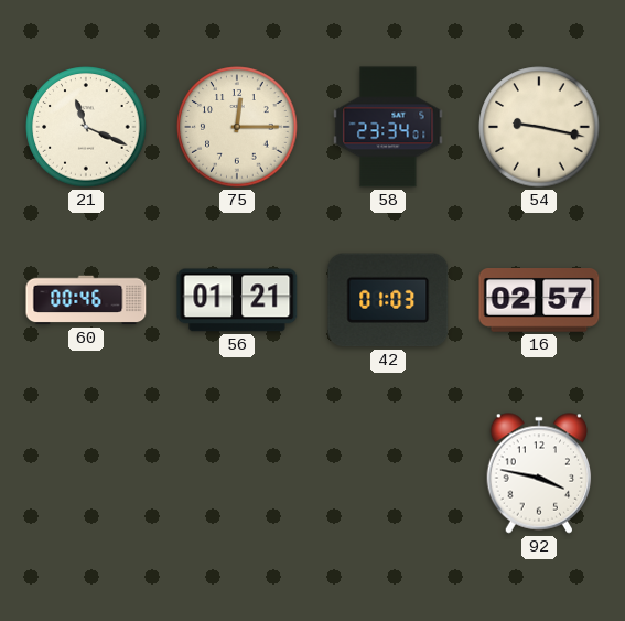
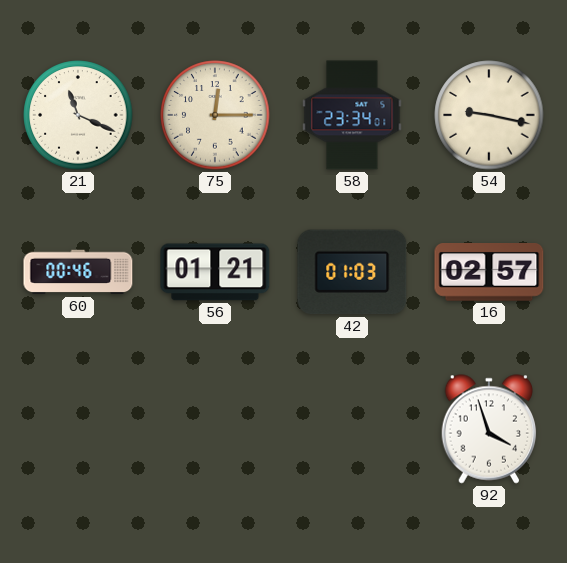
92: 3:47 -> 3:57 (489, 429)
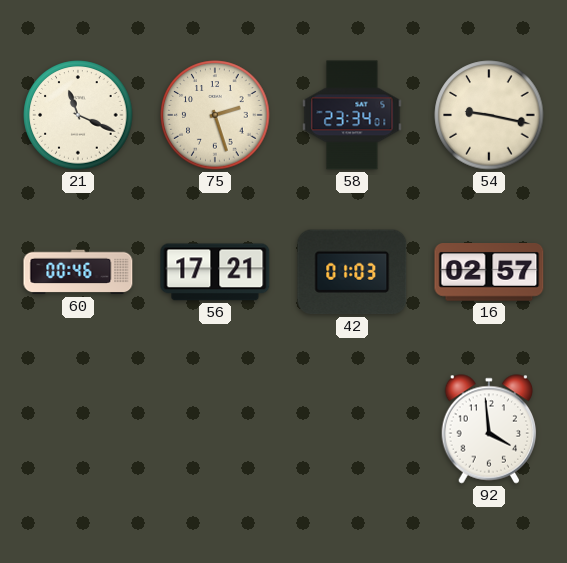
75: 12:15 -> 2:27 (215, 115)
56: 01:21 -> 17:21 (215, 272)
92: 3:57 -> 3:59 (489, 429)
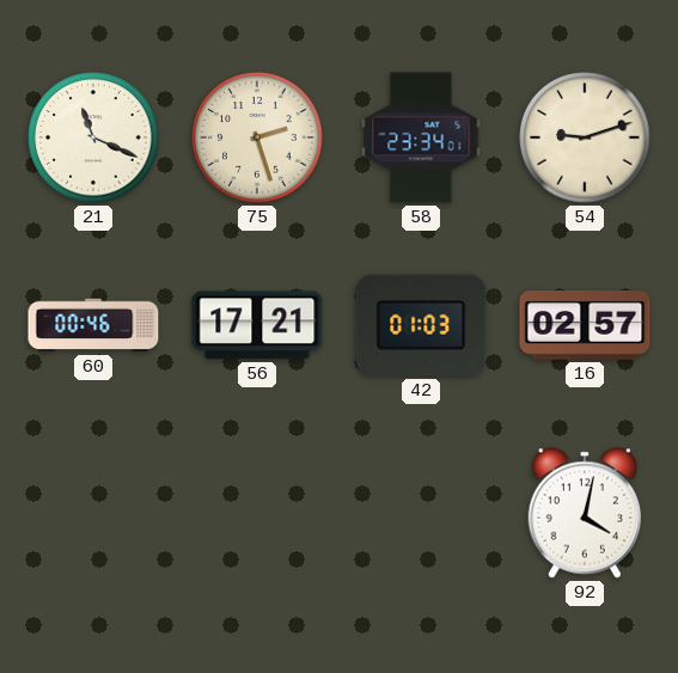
54: 9:17 -> 9:12 (585, 137)
92: 3:59 -> 4:02 (585, 513)
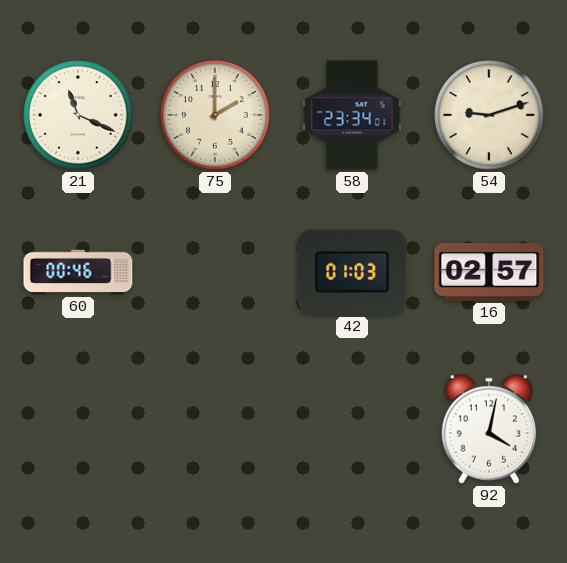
75: 2:27 -> 2:00 (215, 115)
56: 17:21 -> none (257, 325)
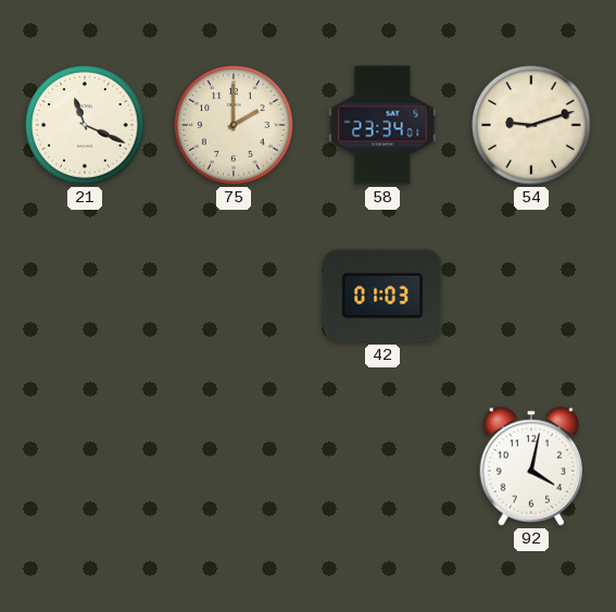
60: 00:46 -> none (78, 272)
16: 02:57 -> none (489, 273)
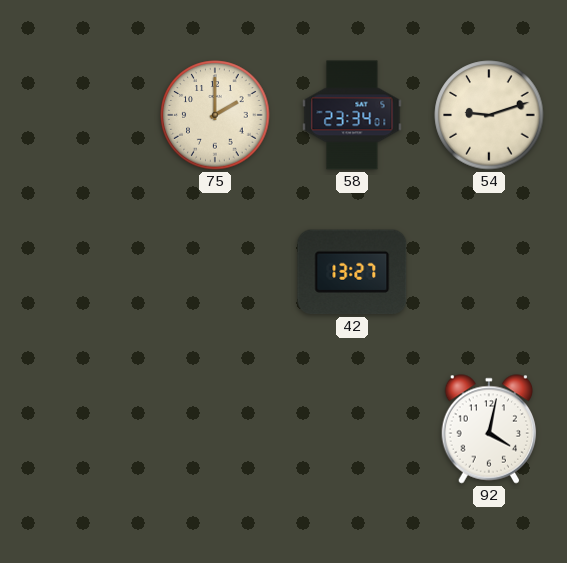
21: 11:19 -> none (85, 125)
42: 01:03 -> 13:27 (352, 272)
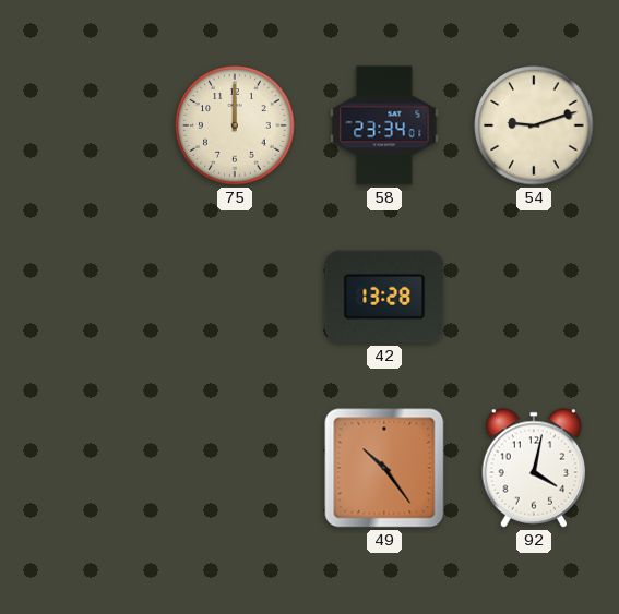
75: 2:00 -> 12:00 (235, 125)
42: 13:27 -> 13:28 (384, 297)
49: none -> 10:24 (384, 468)
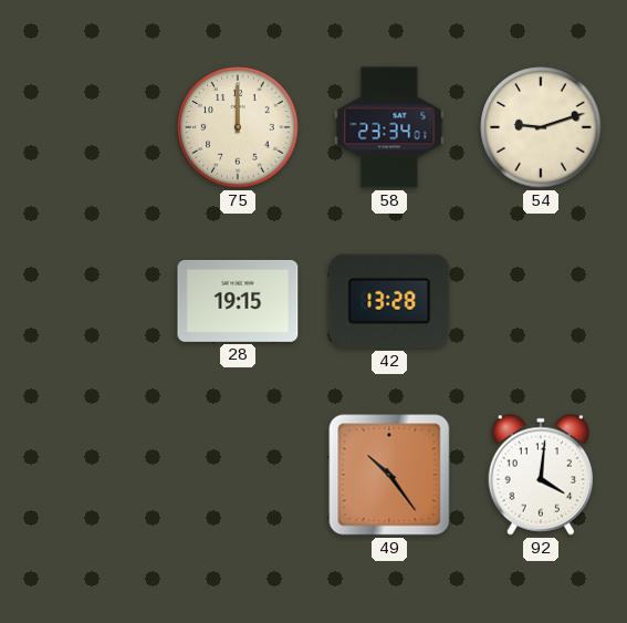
28: none -> 19:15 (238, 301)
92: 4:02 -> 4:01 (541, 475)
